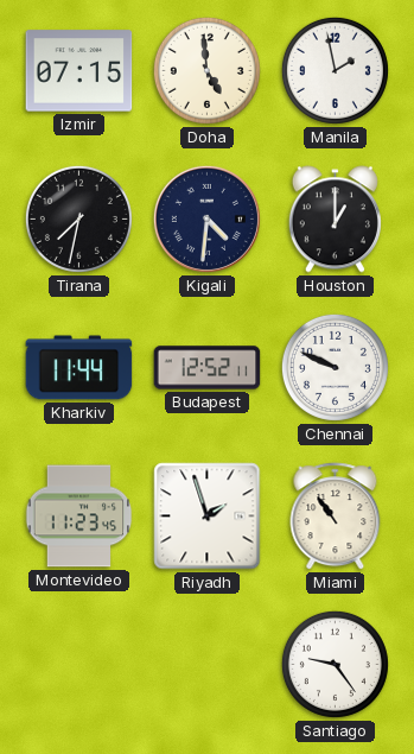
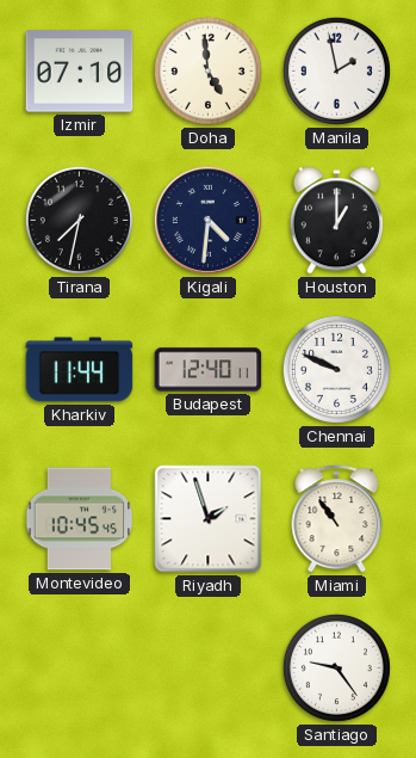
Izmir: 07:15 -> 07:10 (80, 72)
Budapest: 12:52 -> 12:40 (209, 370)
Montevideo: 11:23 -> 10:45 (80, 519)
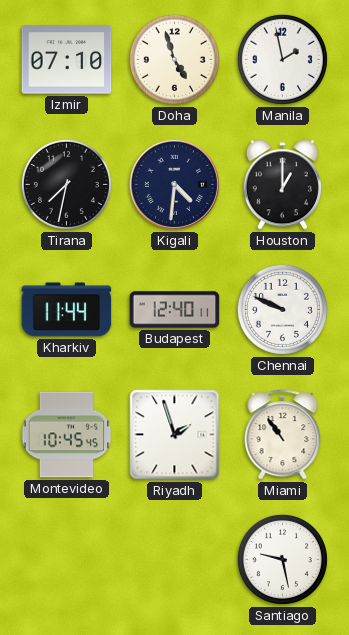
Doha: 4:59 -> 4:57 (174, 59)
Santiago: 9:24 -> 9:28 (282, 559)
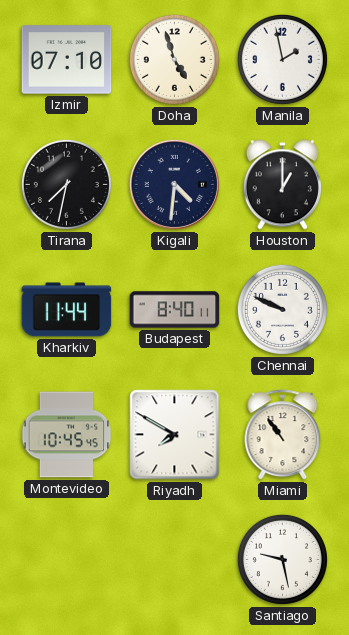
Budapest: 12:40 -> 8:40 (175, 310)
Riyadh: 1:57 -> 7:50 (175, 435)
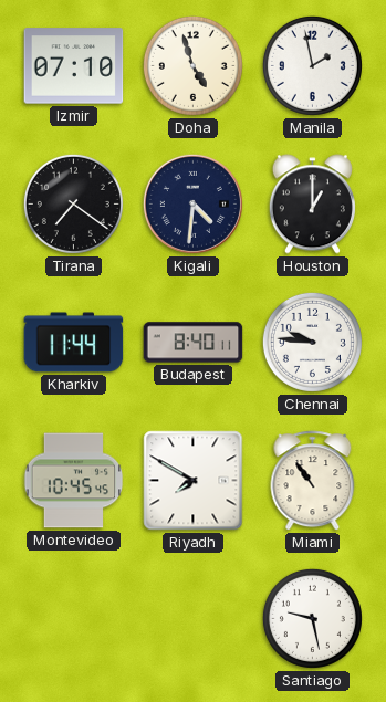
Tirana: 7:32 -> 7:21 (73, 203)
Chennai: 9:49 -> 9:46 (312, 342)
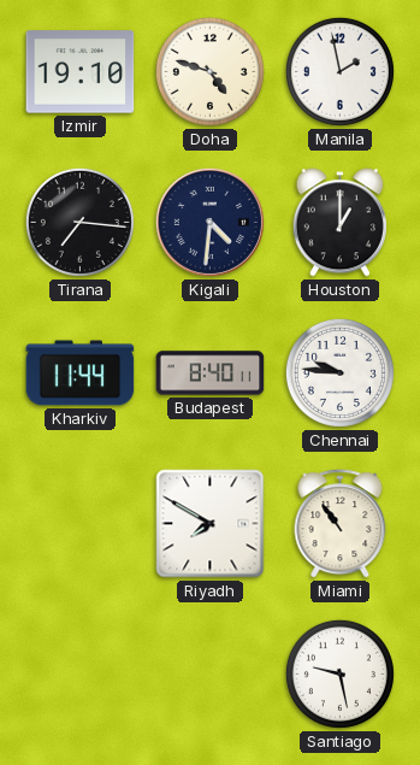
Izmir: 07:10 -> 19:10 (81, 72)
Doha: 4:57 -> 4:48 (209, 71)
Tirana: 7:21 -> 7:16 (79, 222)
Montevideo: 10:45 -> none (74, 481)
